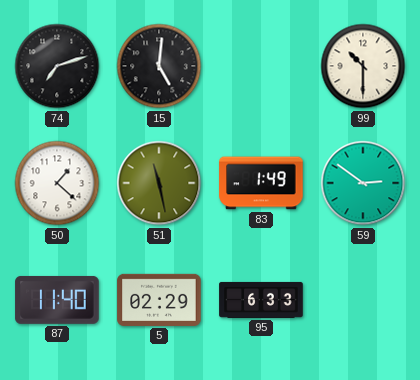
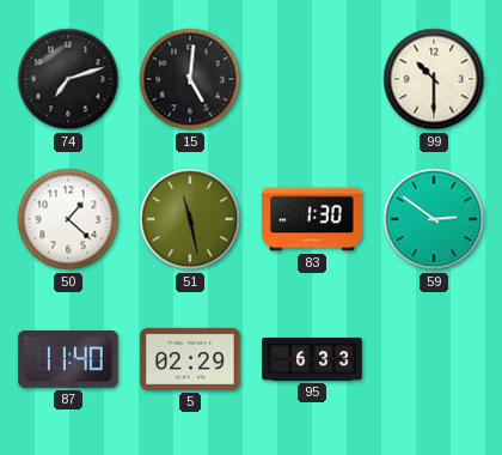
83: 1:49 -> 1:30 (312, 219)
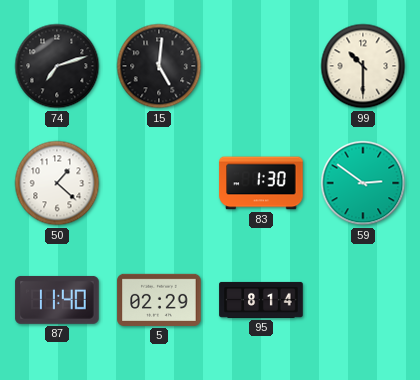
51: 11:28 -> none (190, 219)
95: 6:33 -> 8:14 (261, 300)
